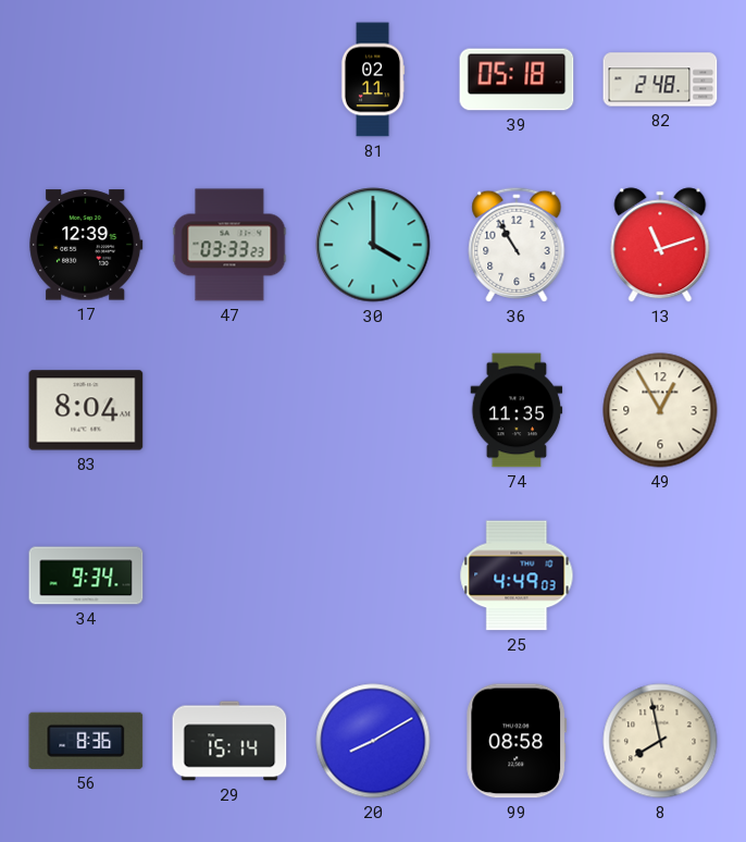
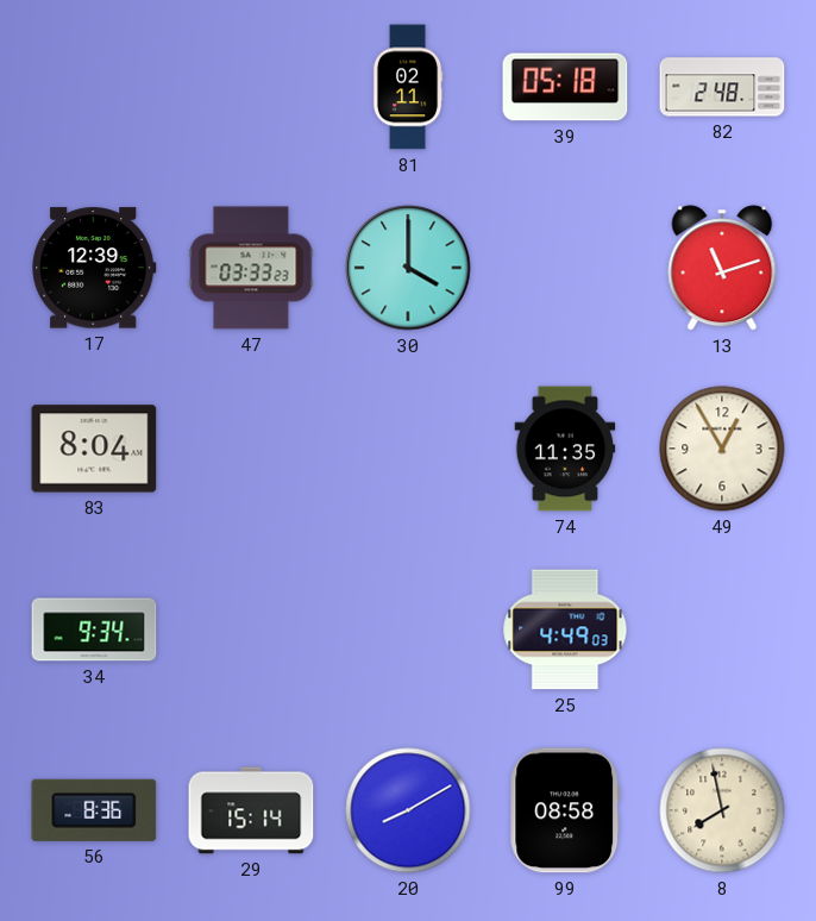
36: 10:55 -> none (517, 245)
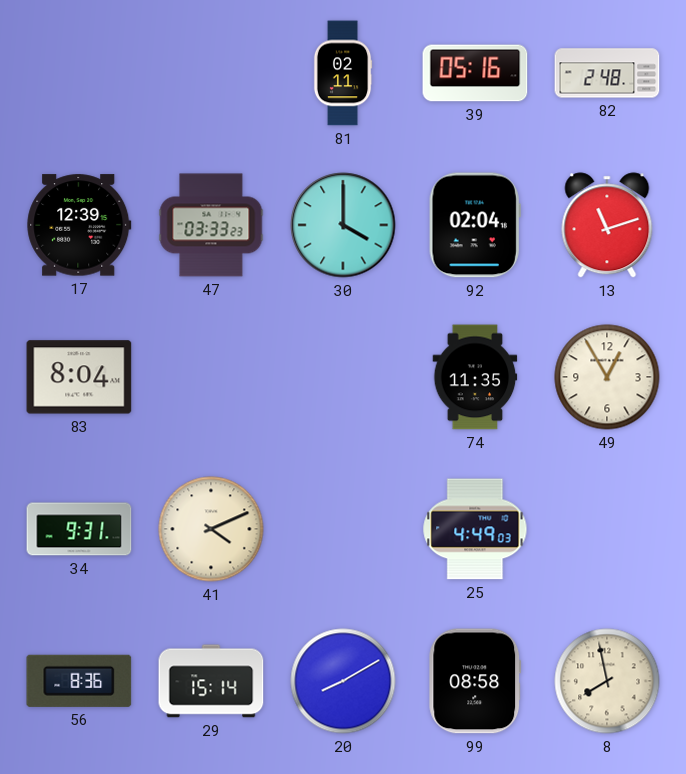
39: 05:18 -> 05:16 (475, 73)
92: none -> 02:04 (475, 225)
34: 9:34 -> 9:31 (79, 529)
41: none -> 4:11 (211, 529)
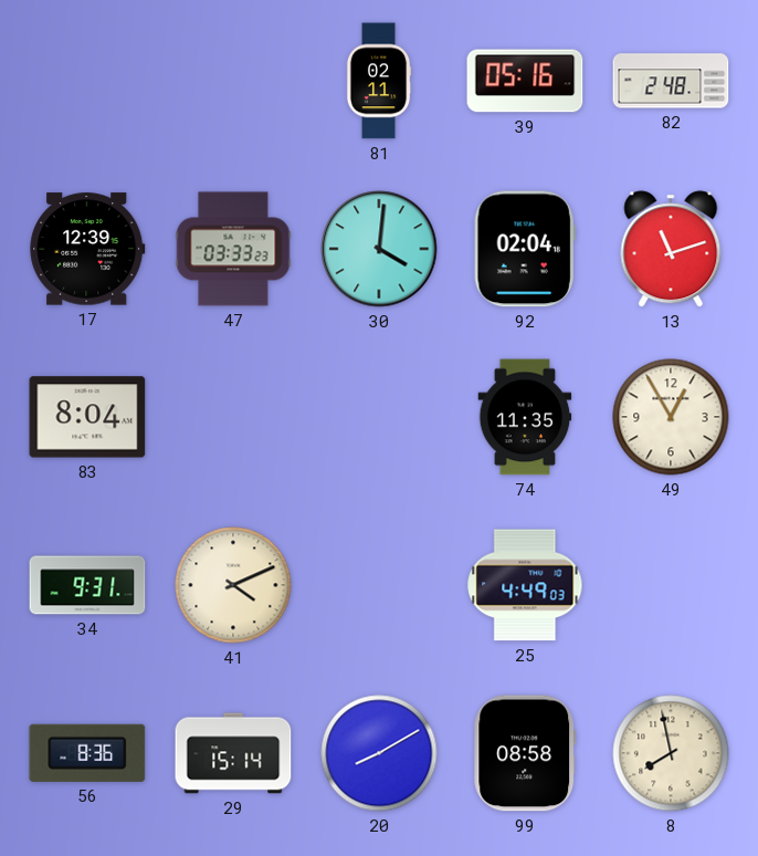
30: 4:00 -> 4:01 (379, 249)
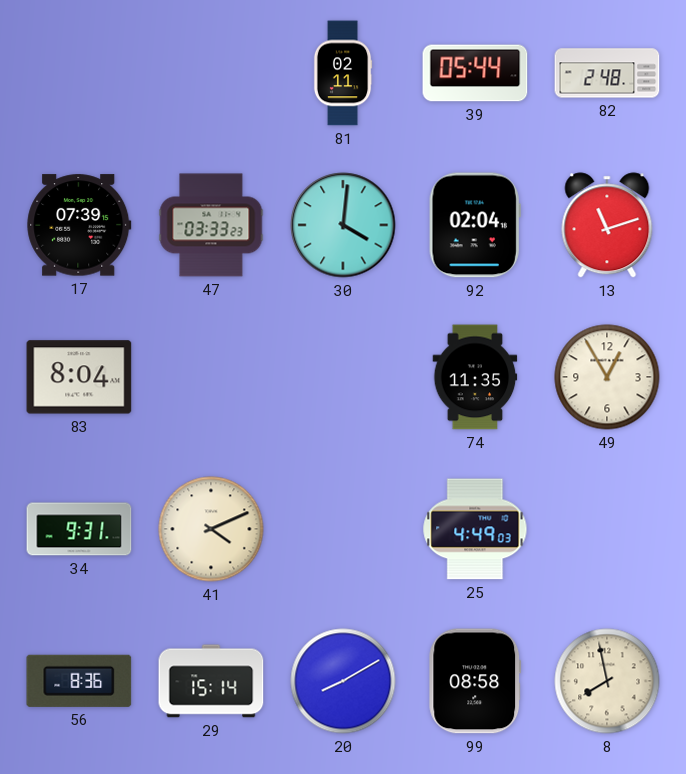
39: 05:16 -> 05:44 (475, 73)
17: 12:39 -> 07:39 (79, 225)
